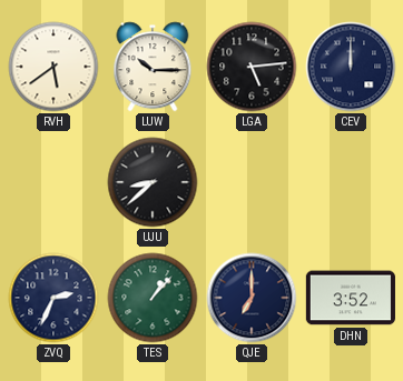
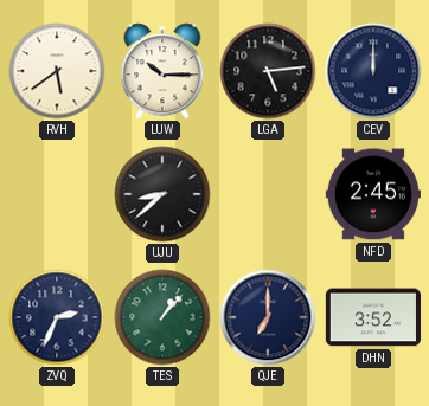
NFD: none -> 2:45 (373, 194)
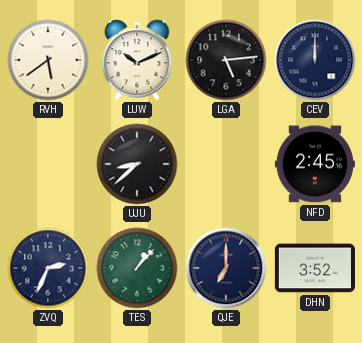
LUW: 10:15 -> 10:11 (137, 60)
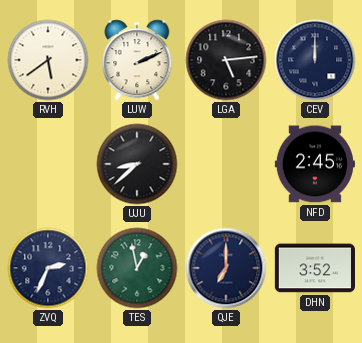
LUW: 10:11 -> 2:11 (137, 60)
TES: 1:07 -> 12:58 (137, 268)
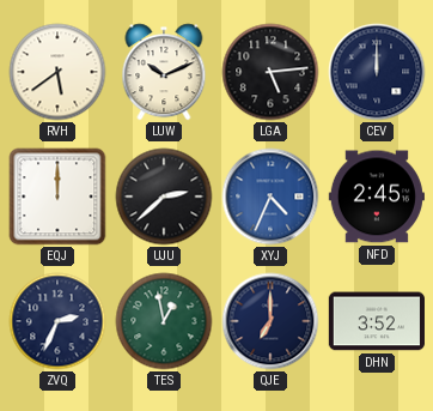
LUW: 2:11 -> 10:11 (164, 72)
EQJ: none -> 12:00 (57, 197)
UJU: 8:38 -> 2:38 (164, 197)
XYJ: none -> 4:34 (270, 197)
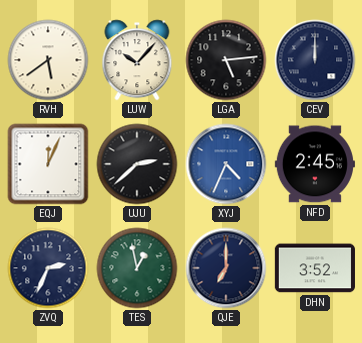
LUW: 10:11 -> 10:07 (137, 60)
EQJ: 12:00 -> 12:04 (48, 164)
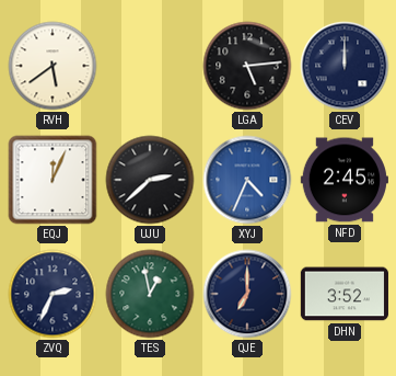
LUW: 10:07 -> none (137, 60)
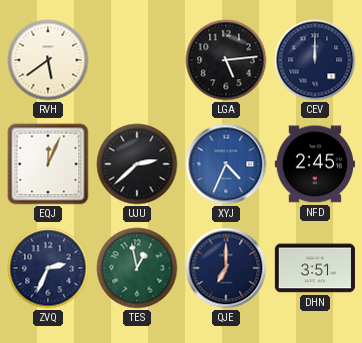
DHN: 3:52 -> 3:51 (315, 268)
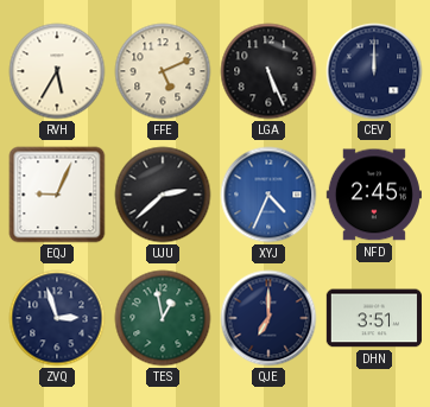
RVH: 5:39 -> 5:35 (57, 71)
FFE: none -> 5:11 (163, 71)
LGA: 5:14 -> 5:26 (268, 71)
EQJ: 12:04 -> 9:04 (57, 195)
ZVQ: 2:34 -> 2:57 (57, 318)
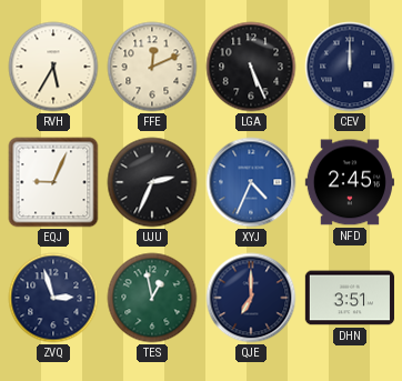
FFE: 5:11 -> 12:11 (152, 67)
UJU: 2:38 -> 2:34 (152, 182)
